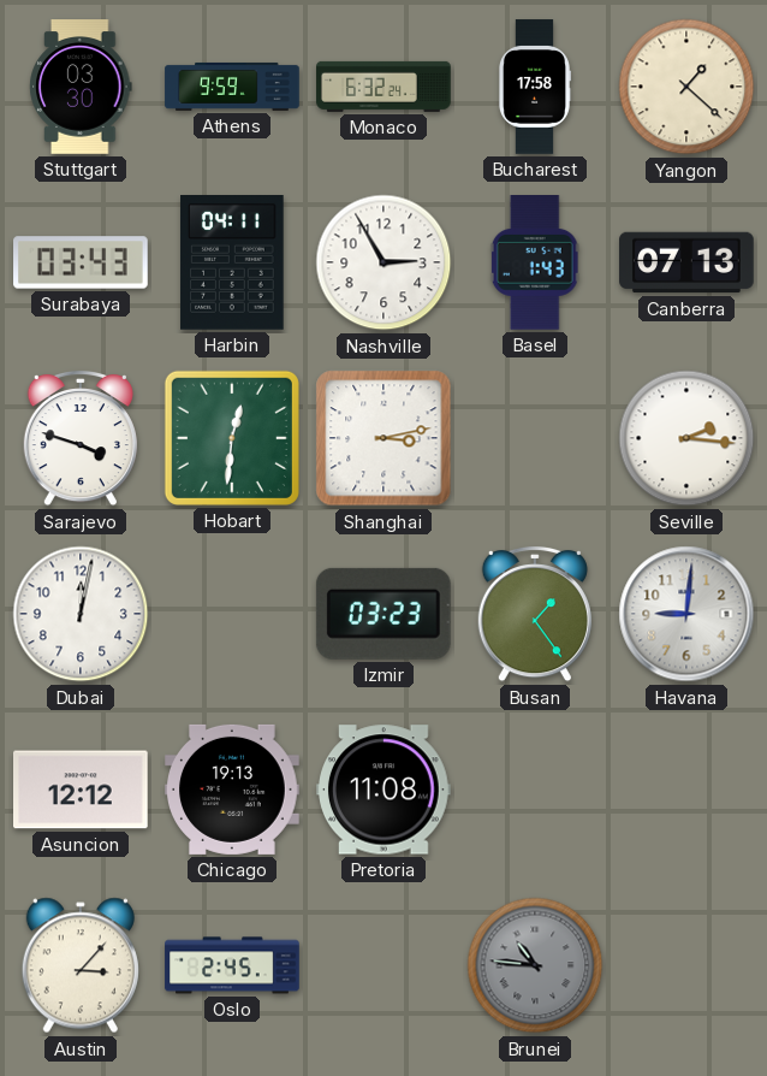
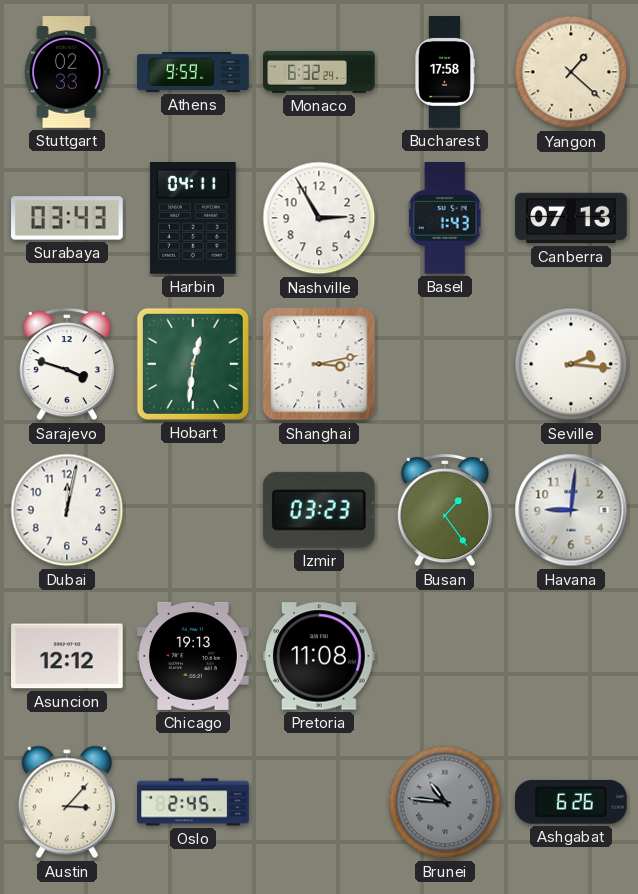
Stuttgart: 03:30 -> 02:33 (67, 72)
Ashgabat: none -> 6:26 (571, 802)
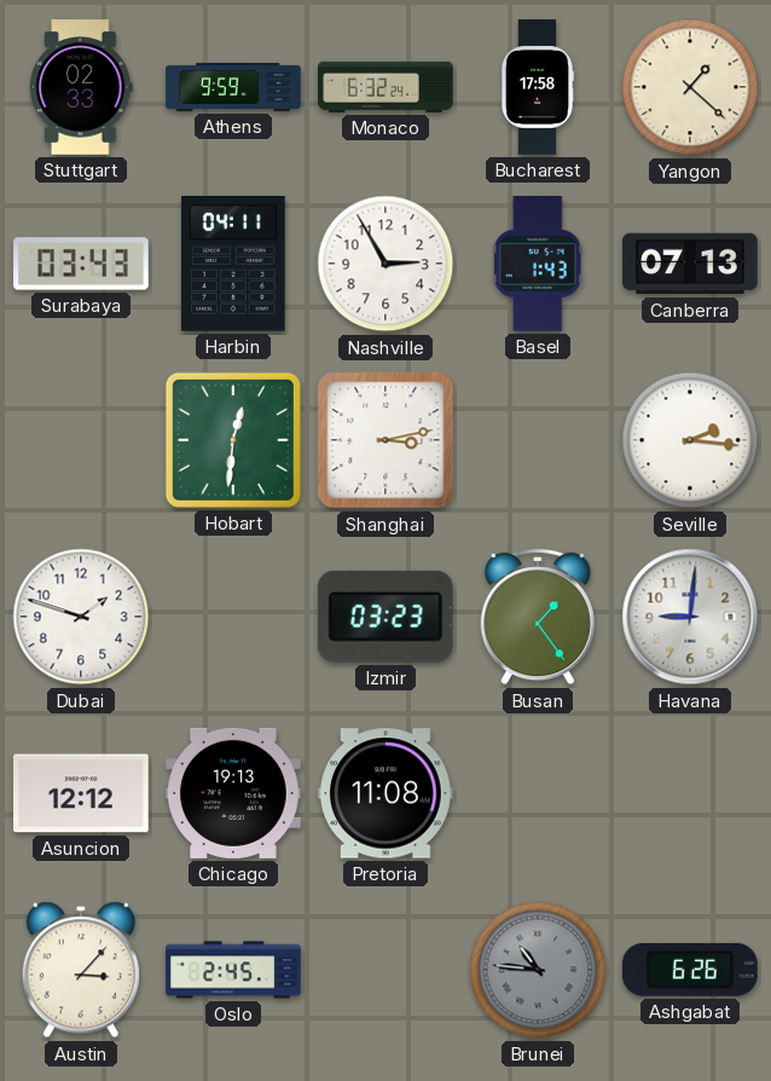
Sarajevo: 3:48 -> none (67, 364)
Dubai: 12:02 -> 1:48 (81, 617)
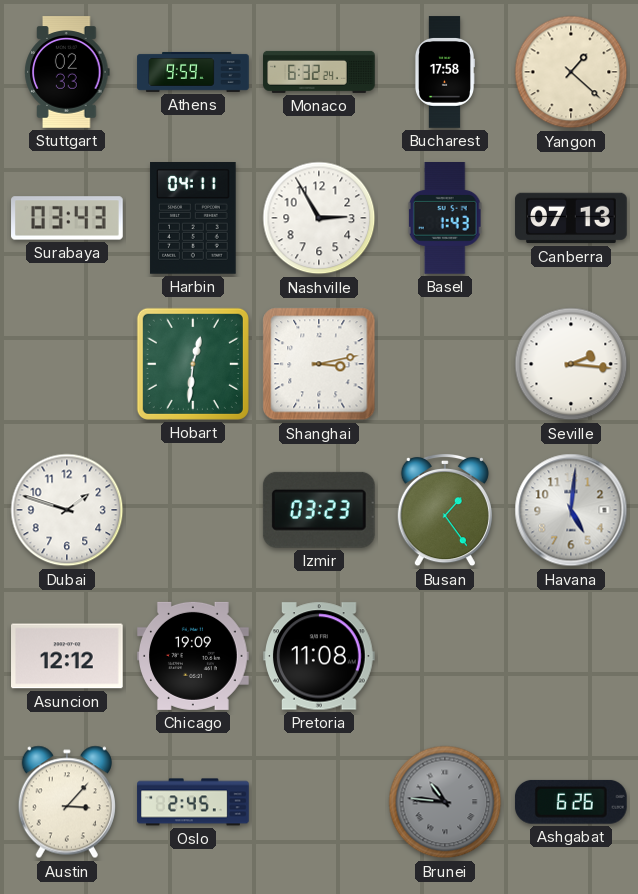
Havana: 9:01 -> 5:01 (571, 510)
Chicago: 19:13 -> 19:09 (193, 656)
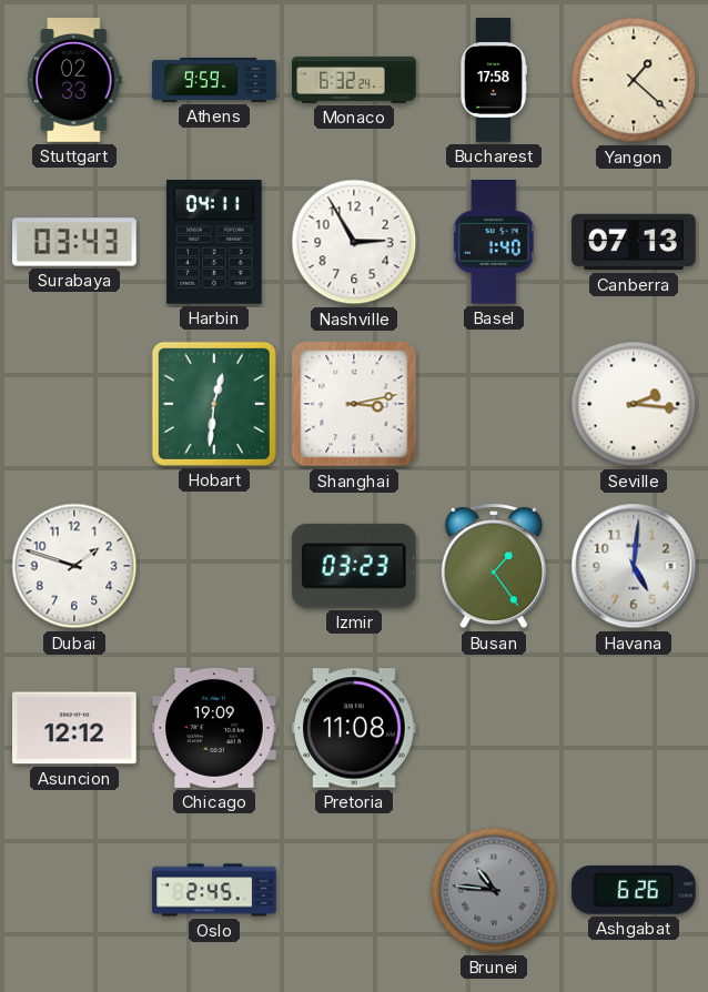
Basel: 1:43 -> 1:40 (494, 243)
Austin: 3:07 -> none (67, 802)
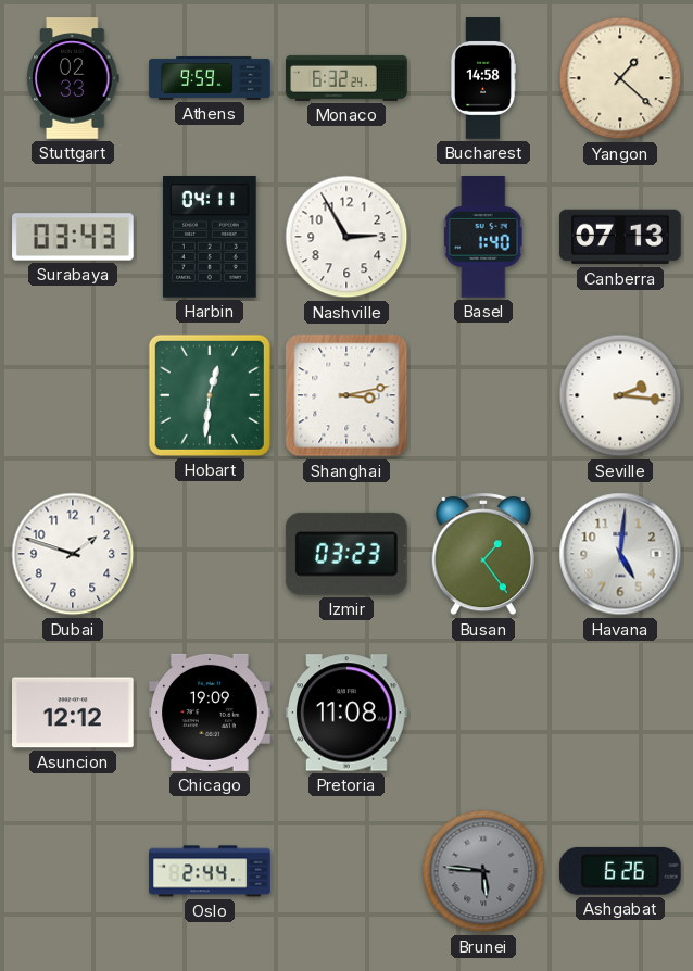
Bucharest: 17:58 -> 14:58 (482, 78)
Oslo: 2:45 -> 2:44 (210, 871)
Brunei: 10:46 -> 5:46 (483, 871)
